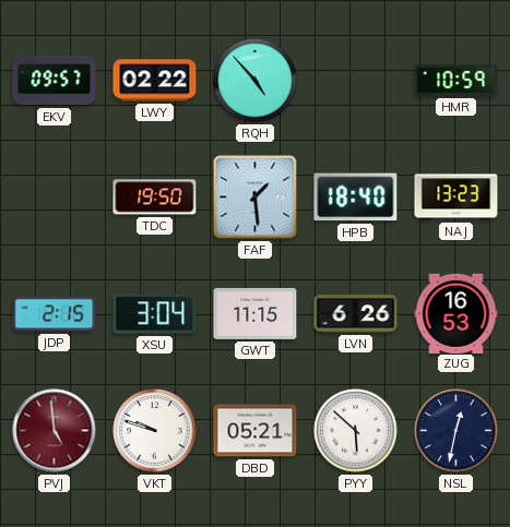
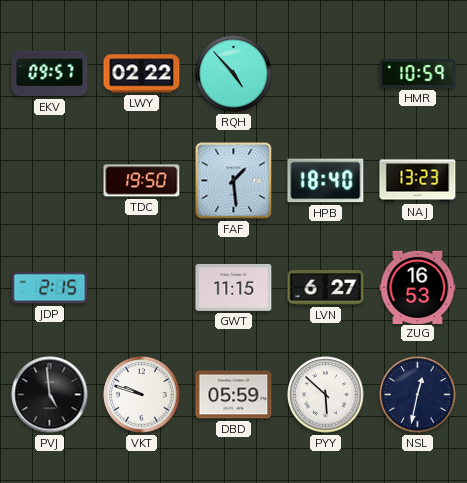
XSU: 3:04 -> none (155, 314)
LVN: 6:26 -> 6:27 (326, 288)
PVJ dial: burgundy -> black (50, 395)
DBD: 05:21 -> 05:59 (234, 395)
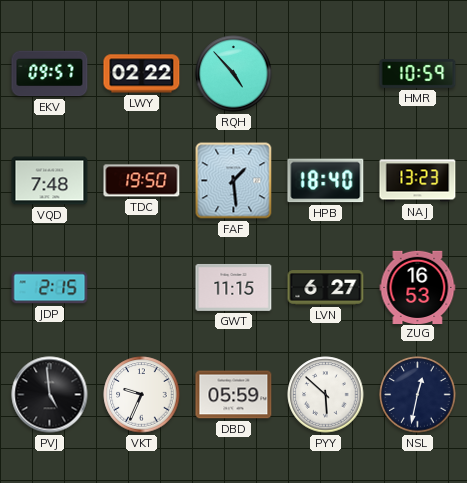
VQD: none -> 7:48 (50, 181)
VKT: 9:48 -> 9:34 (142, 395)
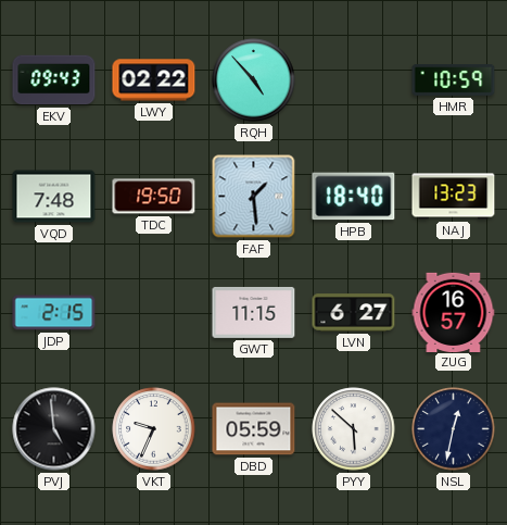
EKV: 09:57 -> 09:43 (54, 80)
ZUG: 16:53 -> 16:57 (454, 312)
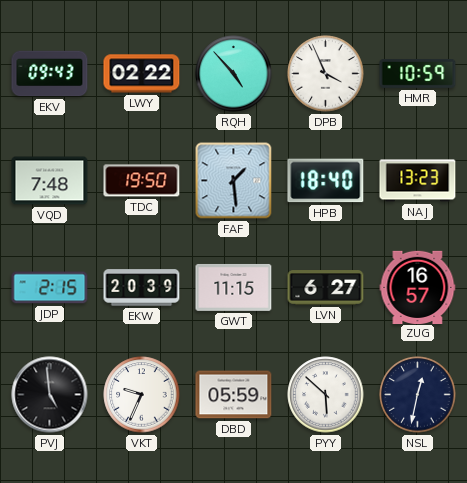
DPB: none -> 3:56 (326, 74)
EKW: none -> 20:39 (142, 288)
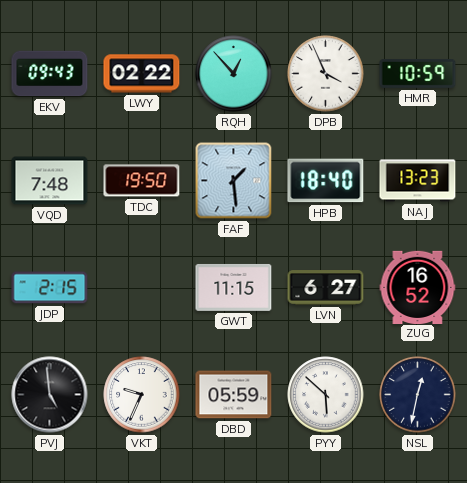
RQH: 4:53 -> 12:53 (234, 74)
EKW: 20:39 -> none (142, 288)
ZUG: 16:57 -> 16:52 (418, 287)
